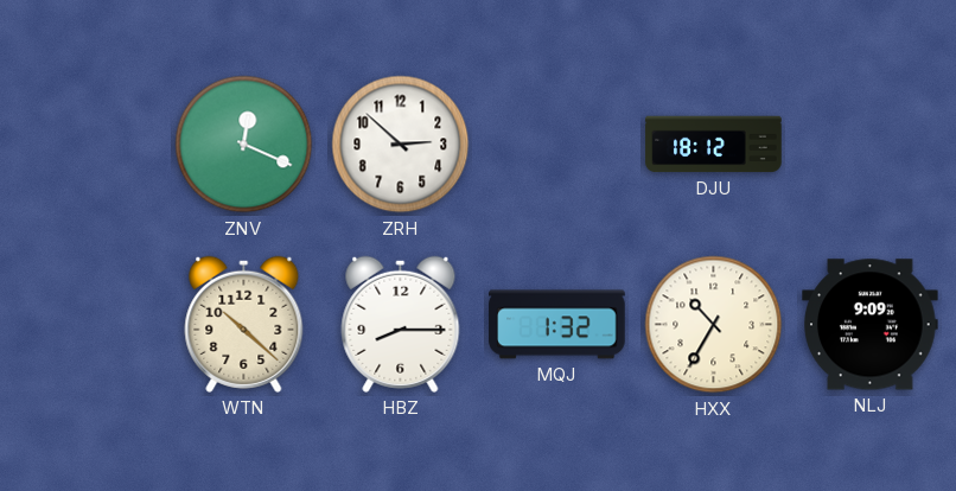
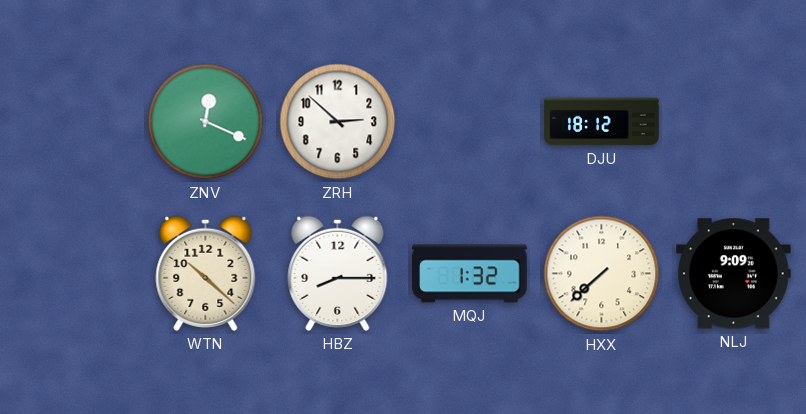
HXX: 10:35 -> 7:38 (602, 274)
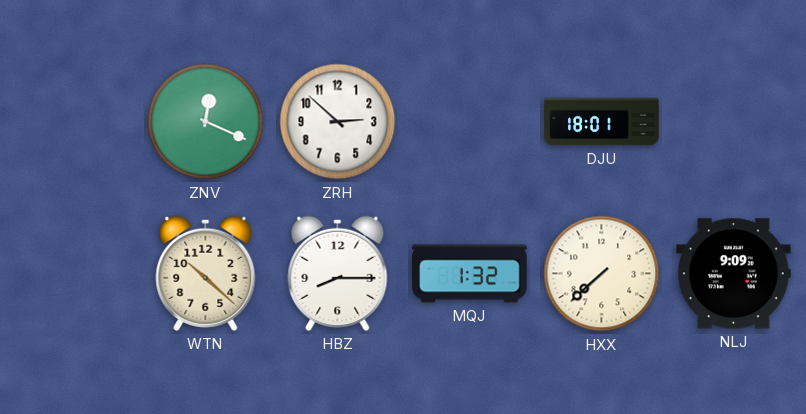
DJU: 18:12 -> 18:01 (602, 122)
